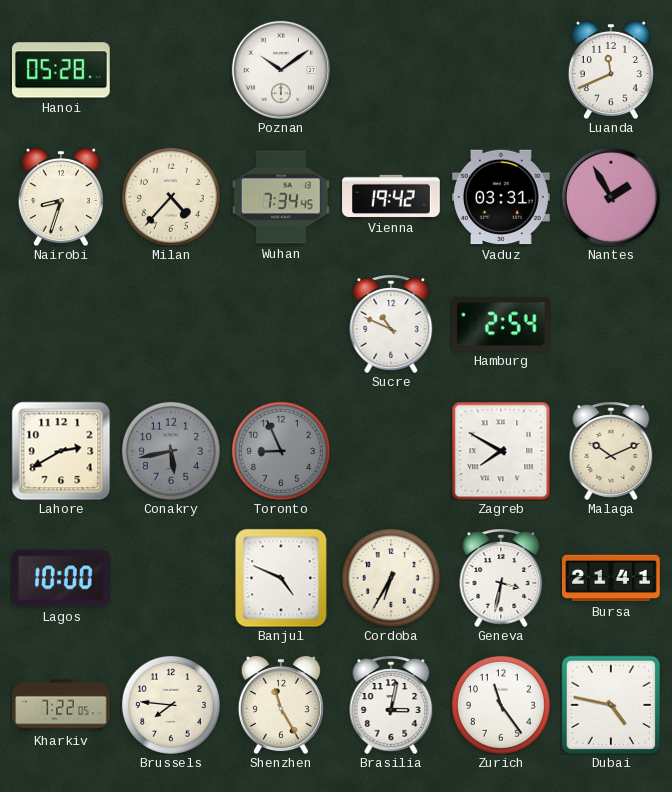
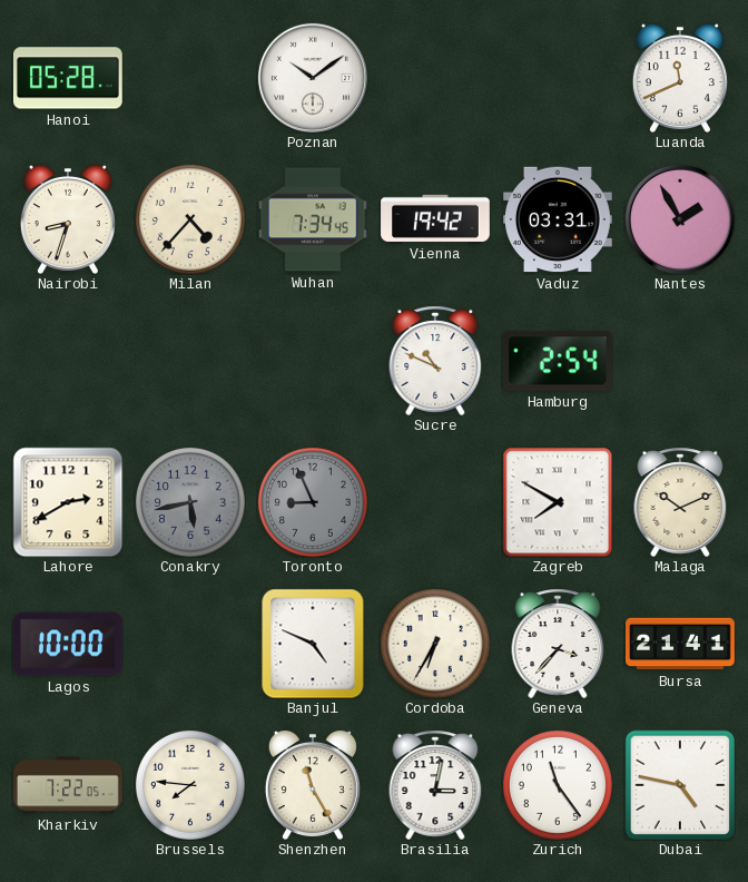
Geneva: 3:32 -> 3:37 (558, 644)
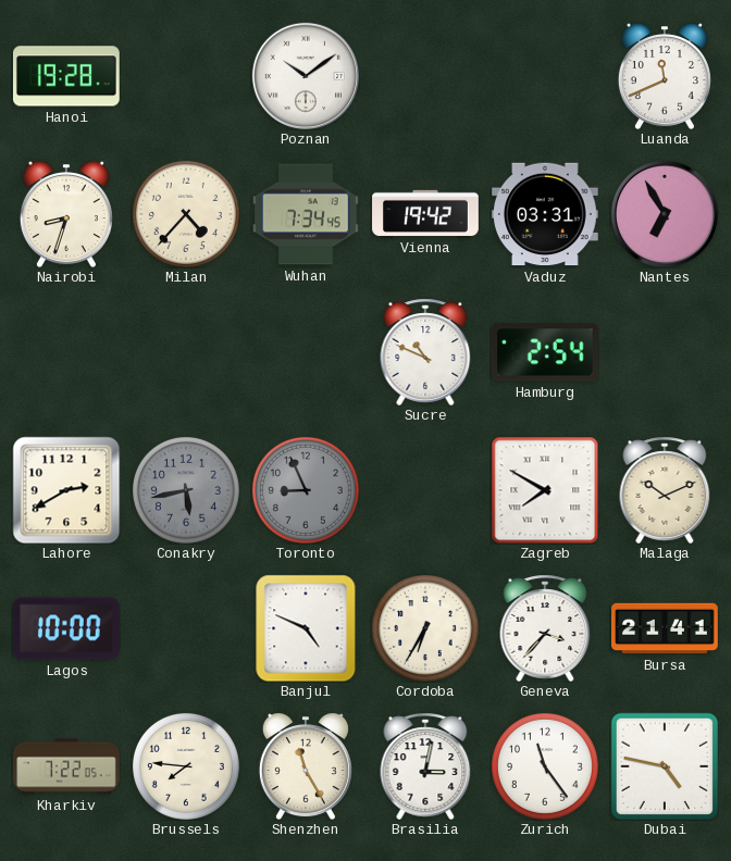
Hanoi: 05:28 -> 19:28 (66, 76)
Nantes: 1:55 -> 6:55 (665, 214)
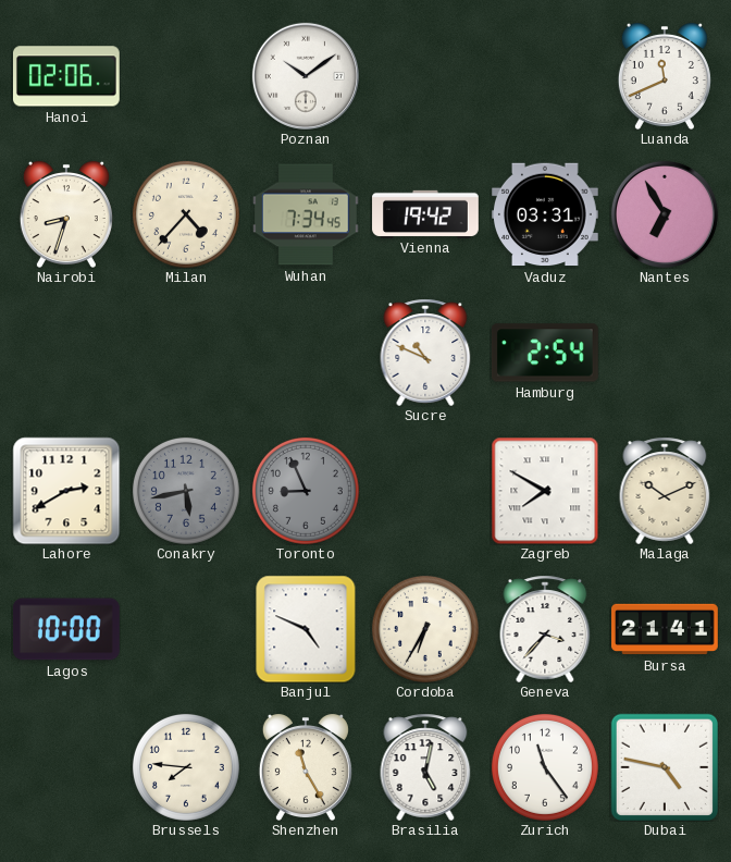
Hanoi: 19:28 -> 02:06 (66, 76)
Kharkiv: 7:22 -> none (66, 766)
Brasilia: 3:02 -> 5:02 (425, 767)
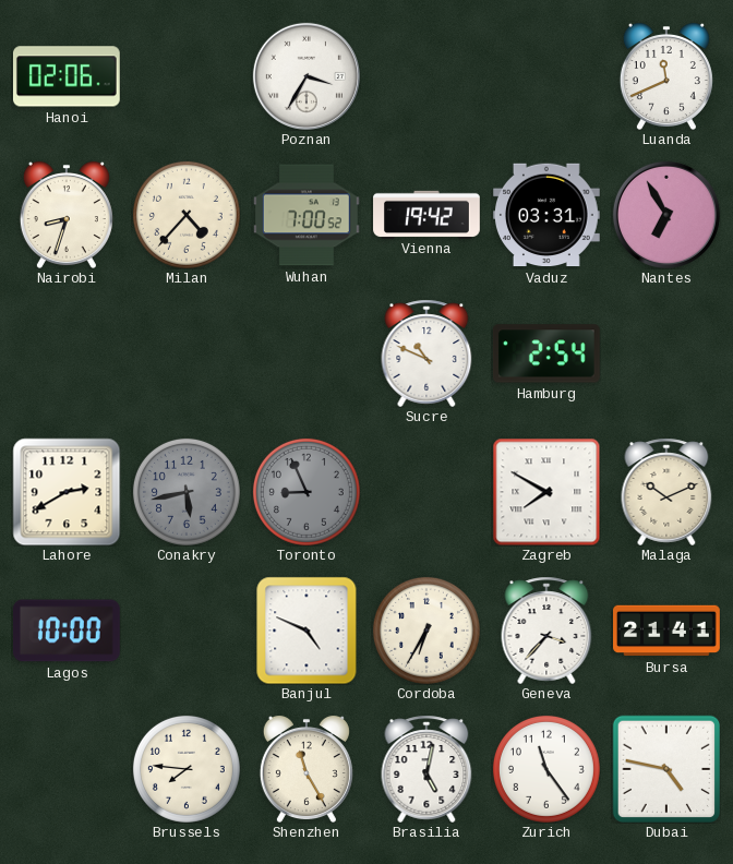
Poznan: 10:09 -> 3:35 (307, 76)
Wuhan: 7:34 -> 7:00 (307, 215)
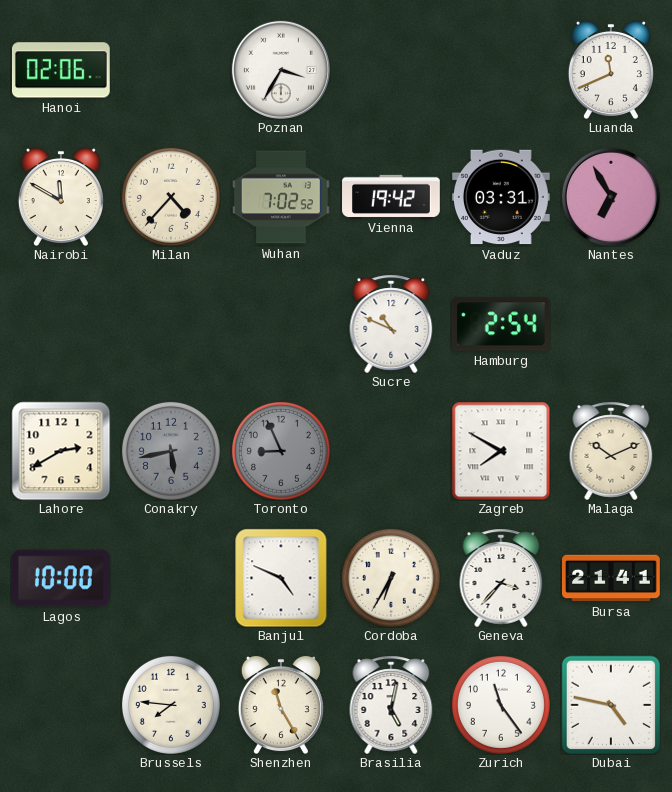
Nairobi: 8:33 -> 11:50 (61, 197)
Wuhan: 7:00 -> 7:02 (281, 197)
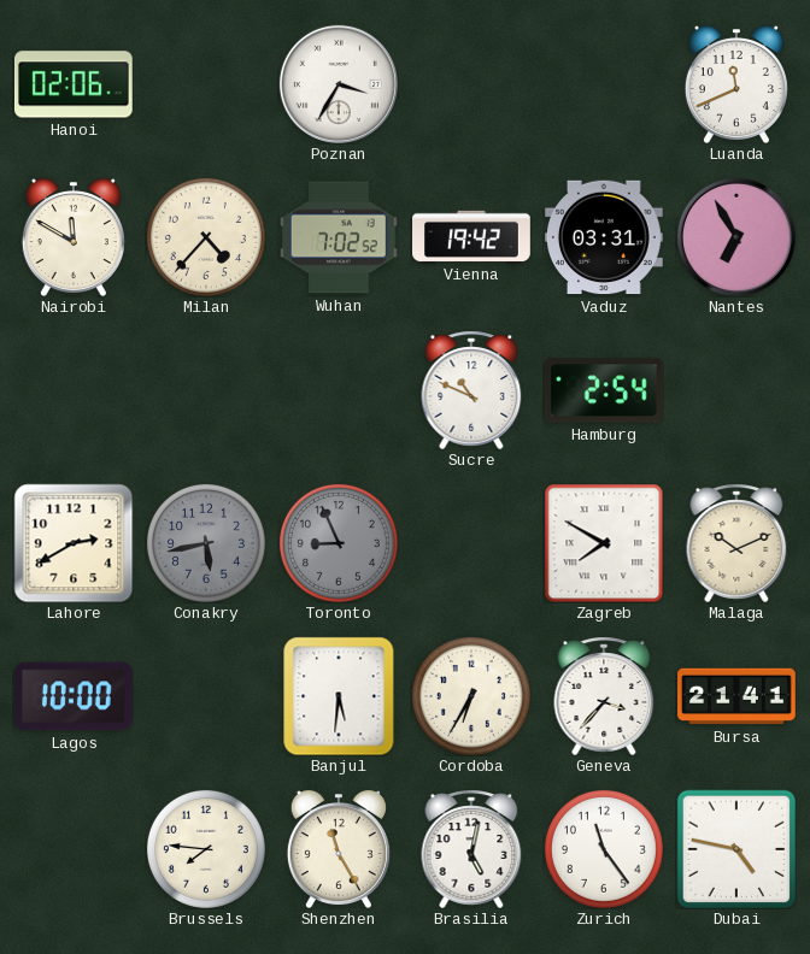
Banjul: 4:49 -> 5:31 (339, 696)
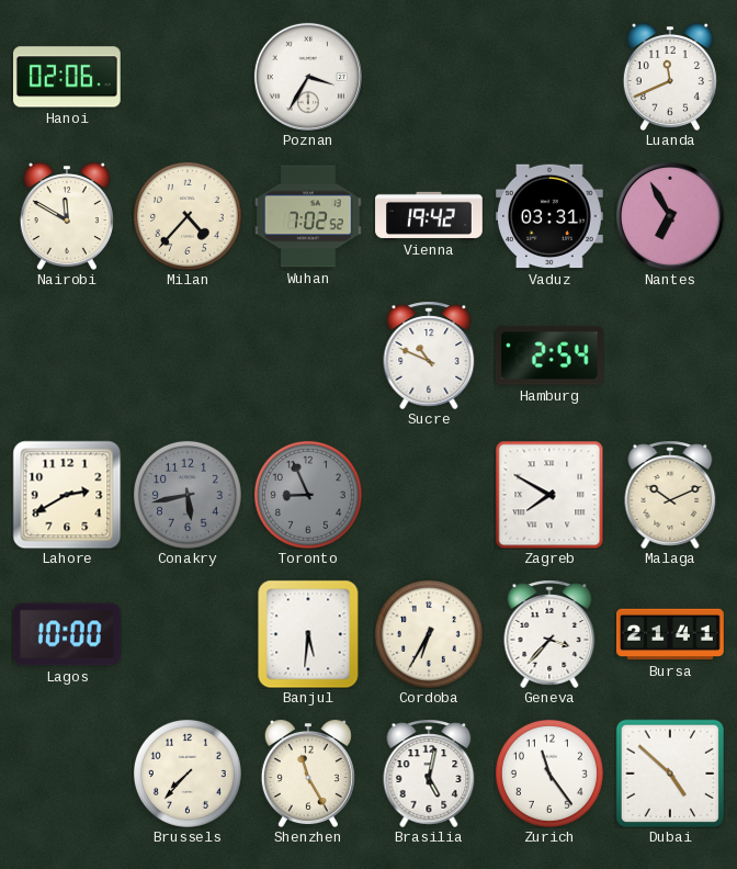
Brussels: 7:46 -> 7:37 (188, 774)
Dubai: 4:47 -> 4:52 (670, 774)
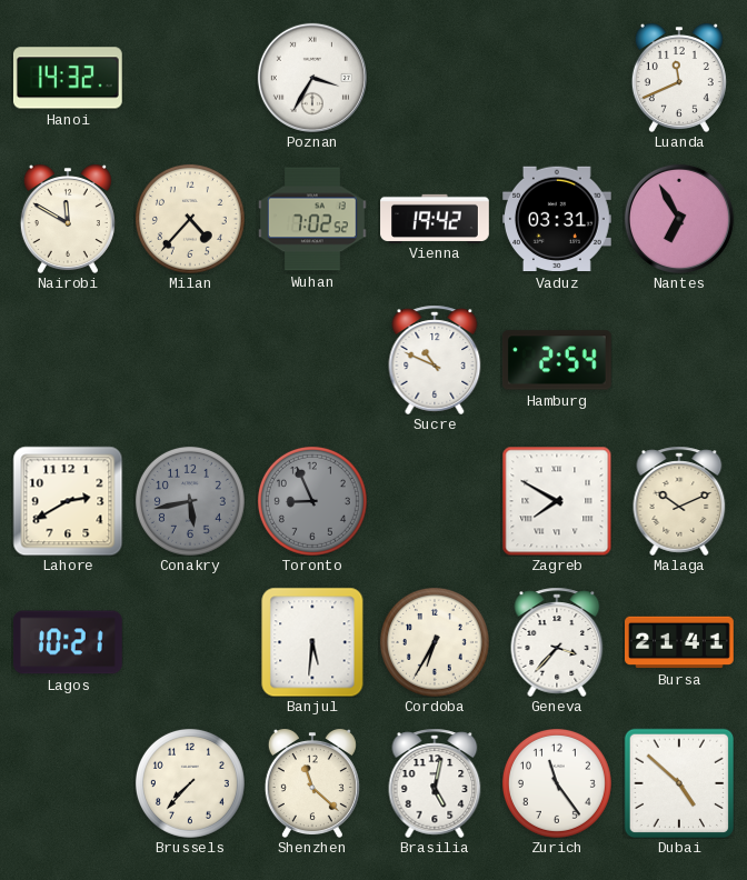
Hanoi: 02:06 -> 14:32 (68, 78)
Lagos: 10:00 -> 10:21 (68, 642)
Shenzhen: 11:25 -> 11:22 (312, 783)
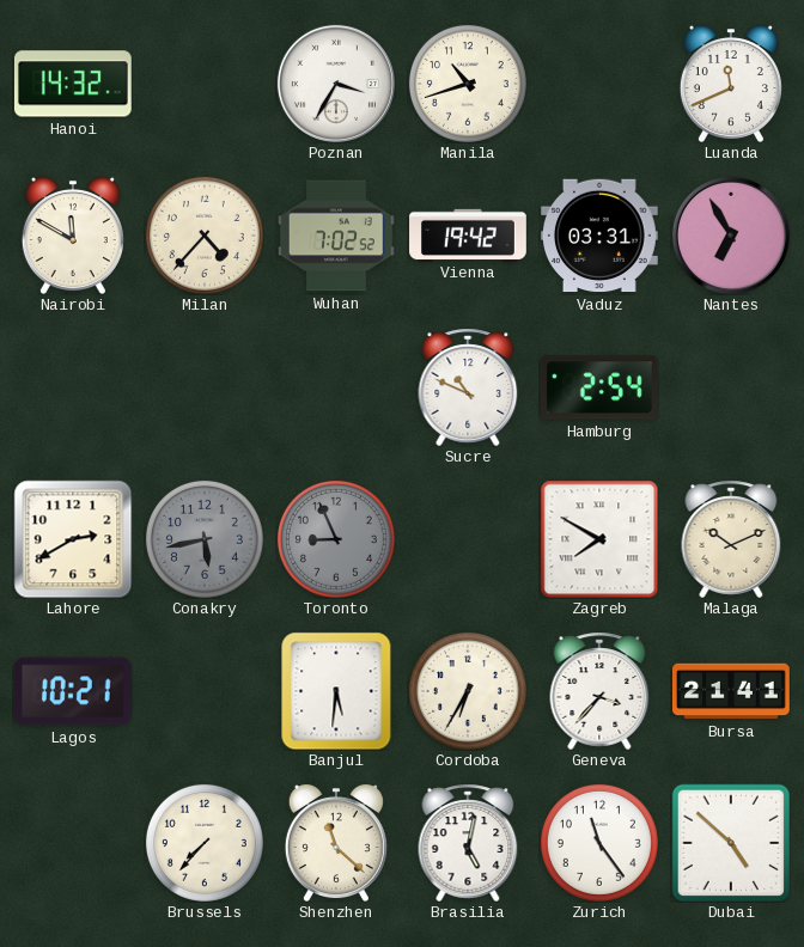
Manila: none -> 10:42 (468, 84)
